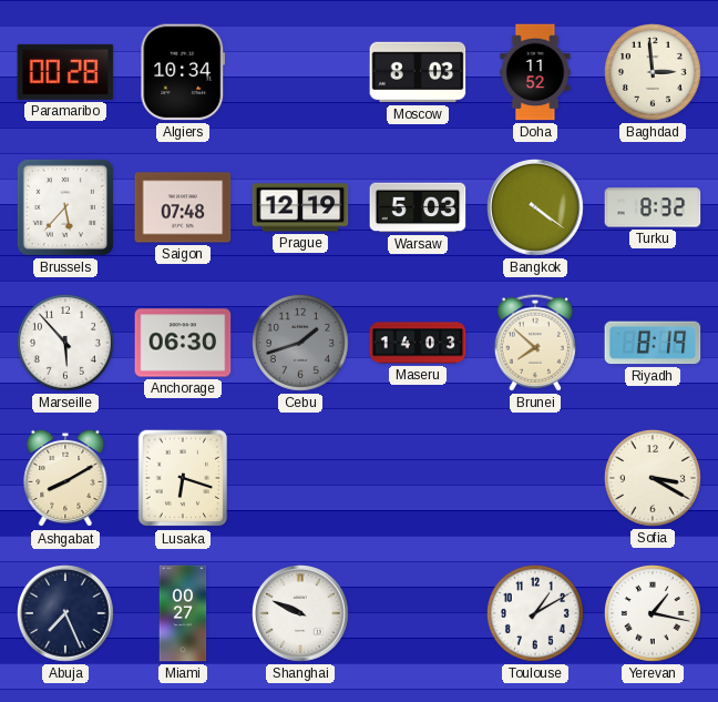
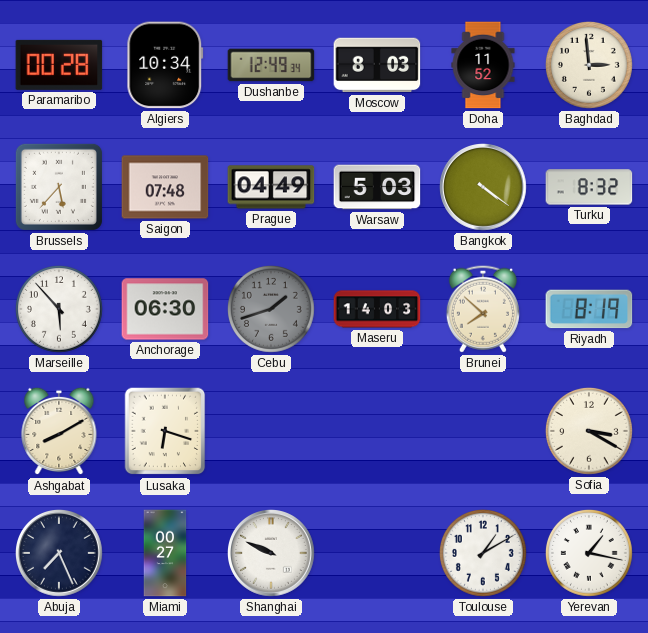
Dushanbe: none -> 12:49 (271, 65)
Prague: 12:19 -> 04:49 (271, 187)
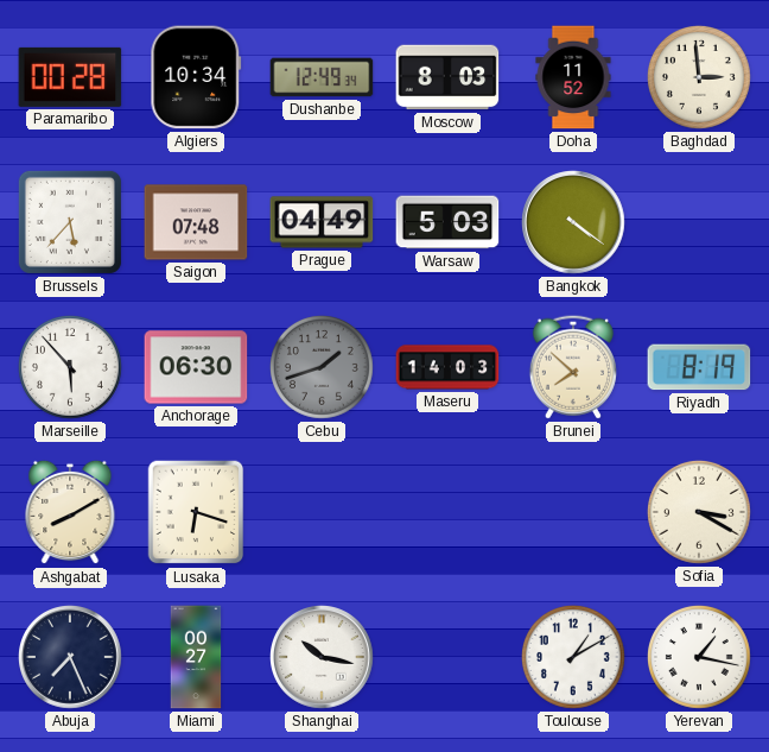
Turku: 8:32 -> none (589, 187)
Shanghai: 9:49 -> 10:17 (323, 658)
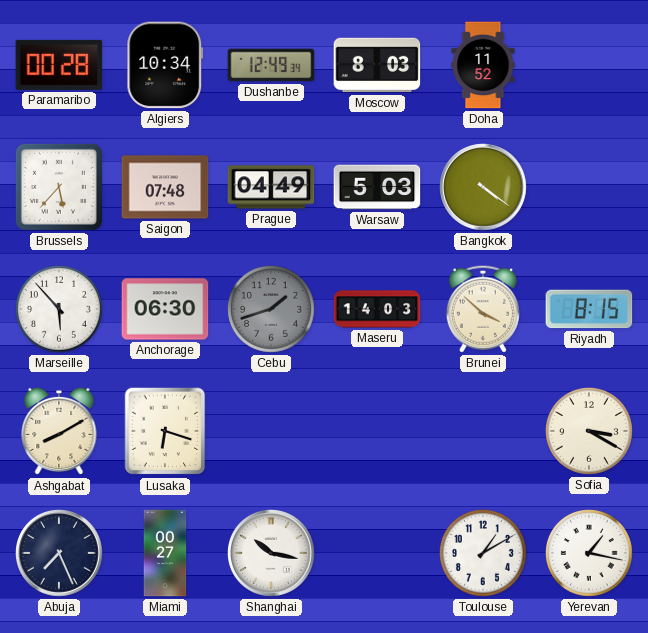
Baghdad: 2:59 -> none (699, 77)
Brunei: 7:52 -> 3:52 (483, 309)
Riyadh: 8:19 -> 8:15 (589, 309)
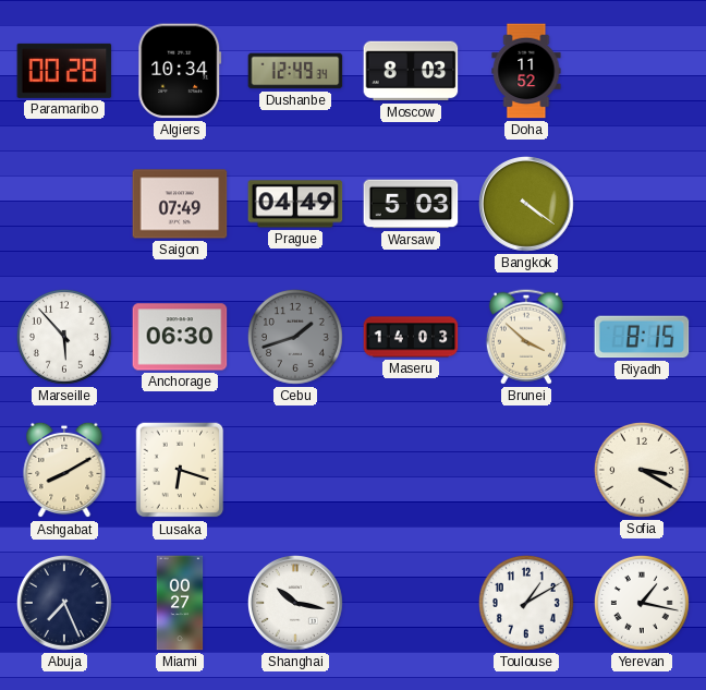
Brussels: 5:37 -> none (59, 187)
Saigon: 07:48 -> 07:49 (180, 204)
